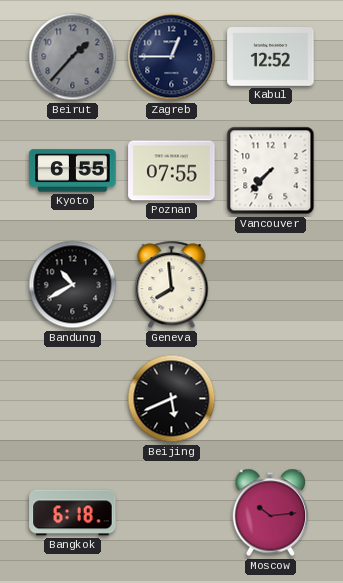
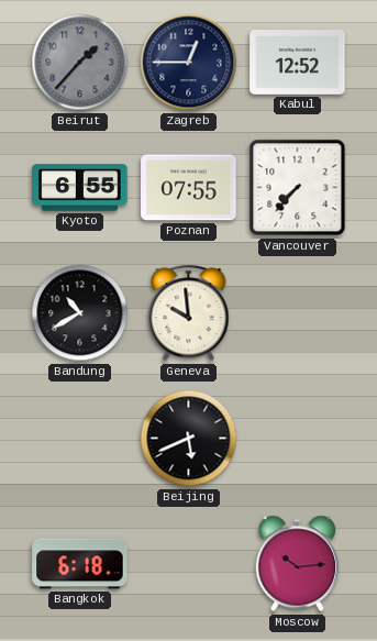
Geneva: 7:59 -> 9:59 (189, 313)
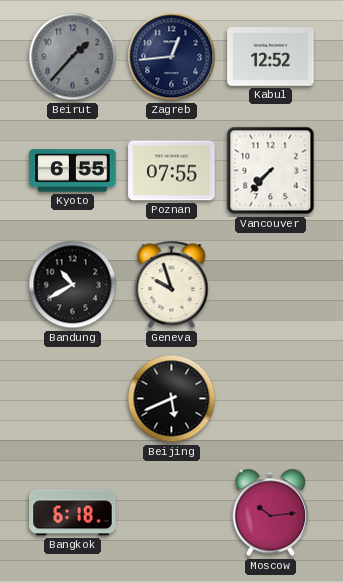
Zagreb: 12:45 -> 12:44 (172, 57)
Geneva: 9:59 -> 9:57 (172, 285)
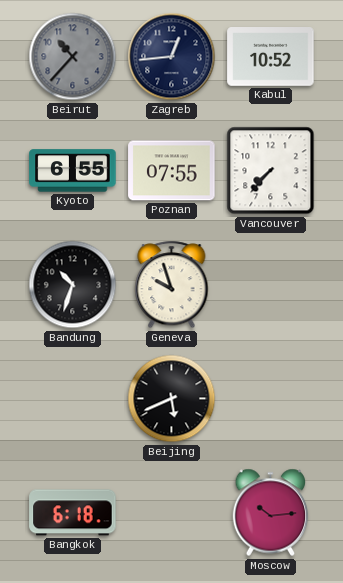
Beirut: 1:37 -> 10:37 (73, 57)
Kabul: 12:52 -> 10:52 (271, 57)
Bandung: 10:40 -> 10:33 (73, 285)
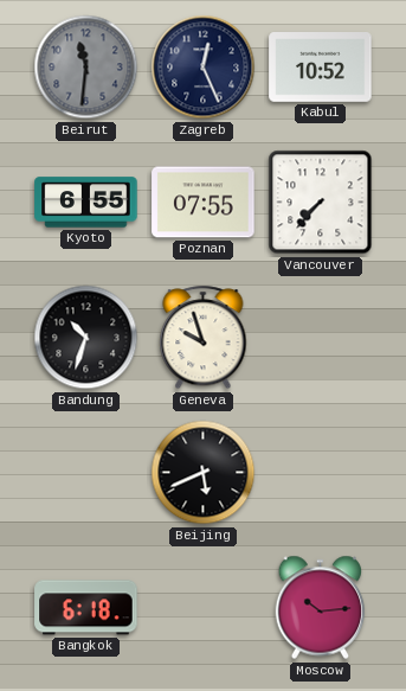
Beirut: 10:37 -> 11:31 (86, 68)
Zagreb: 12:44 -> 12:26 (204, 68)
